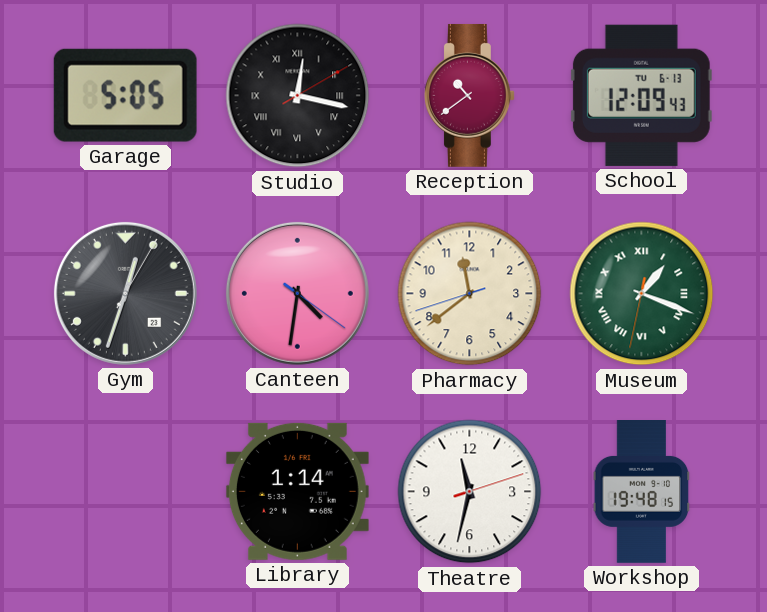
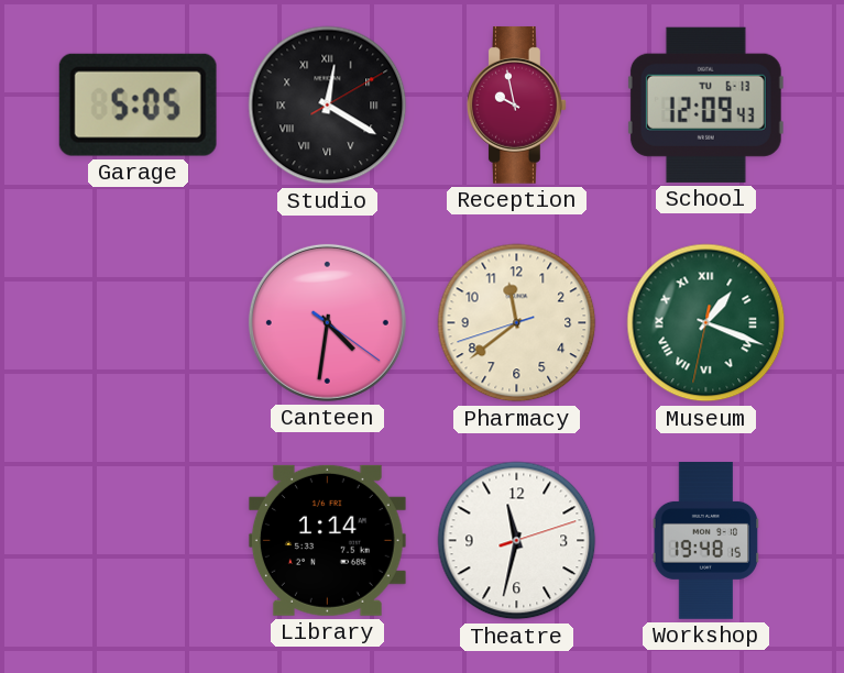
Studio: 12:17 -> 12:20 (328, 106)
Reception: 10:39 -> 9:58 (516, 104)
Gym: 12:33 -> none (125, 293)
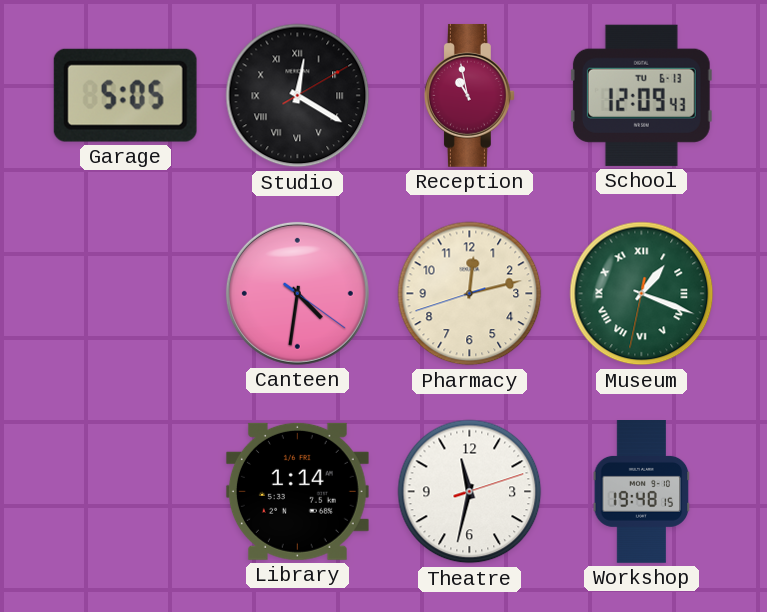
Reception: 9:58 -> 10:58 (469, 95)
Pharmacy: 11:38 -> 12:12 (470, 294)
